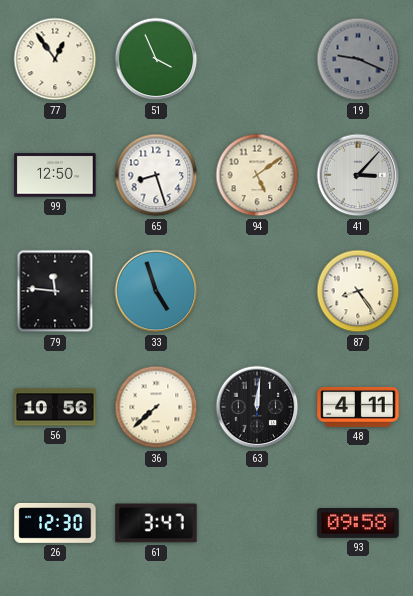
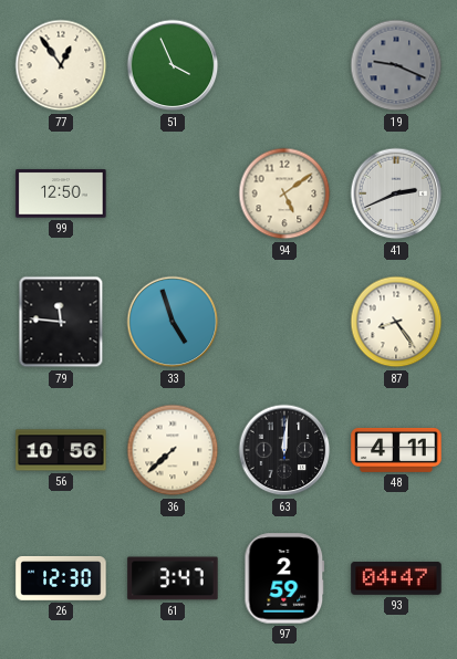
65: 8:27 -> none (156, 175)
41: 3:07 -> 2:41 (396, 193)
97: none -> 2:59 (284, 578)
93: 09:58 -> 04:47 (396, 579)
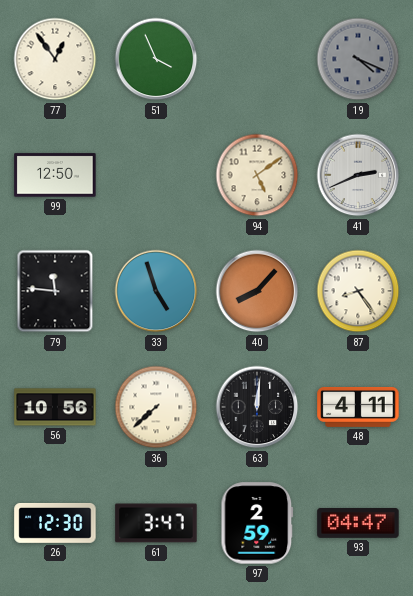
19: 9:19 -> 4:19 (358, 59)
40: none -> 8:07 (257, 291)
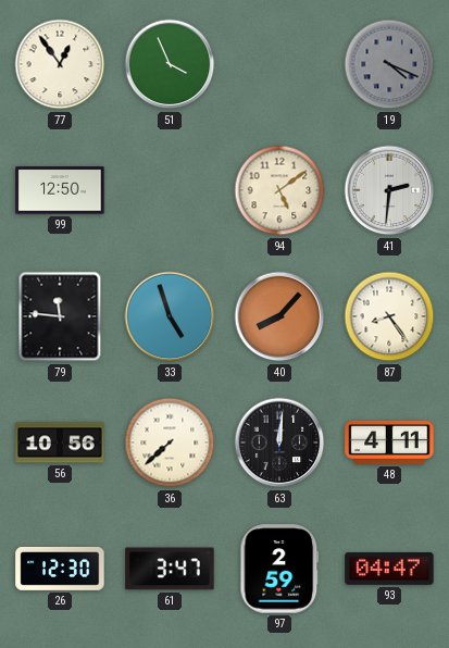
41: 2:41 -> 2:31 (389, 190)
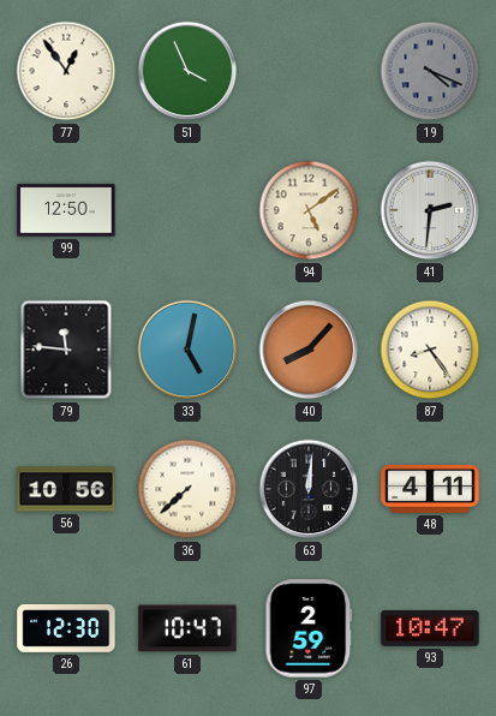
33: 4:57 -> 5:02 (187, 350)
61: 3:47 -> 10:47 (187, 628)
93: 04:47 -> 10:47 (430, 630)
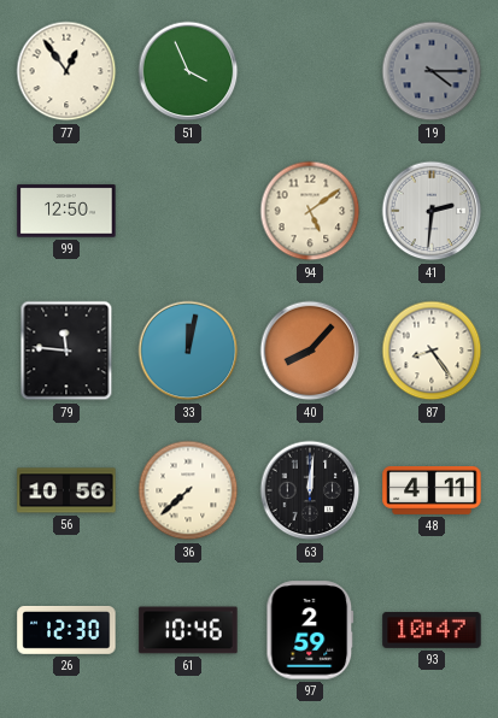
19: 4:19 -> 4:15 (432, 71)
33: 5:02 -> 12:02 (188, 351)
61: 10:47 -> 10:46 (188, 630)
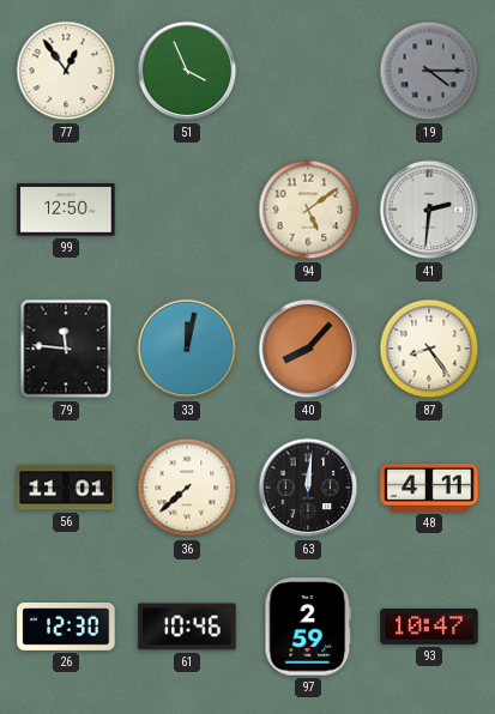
56: 10:56 -> 11:01 (66, 488)
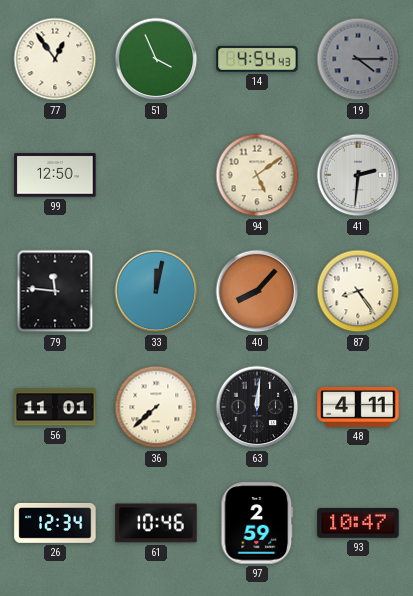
14: none -> 4:54 (257, 59)
26: 12:30 -> 12:34 (55, 523)
